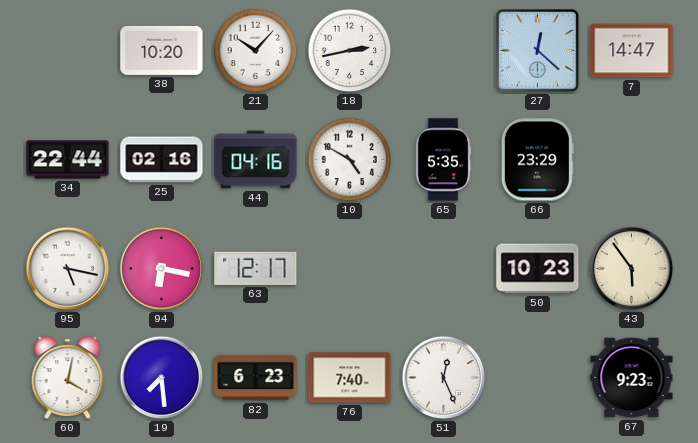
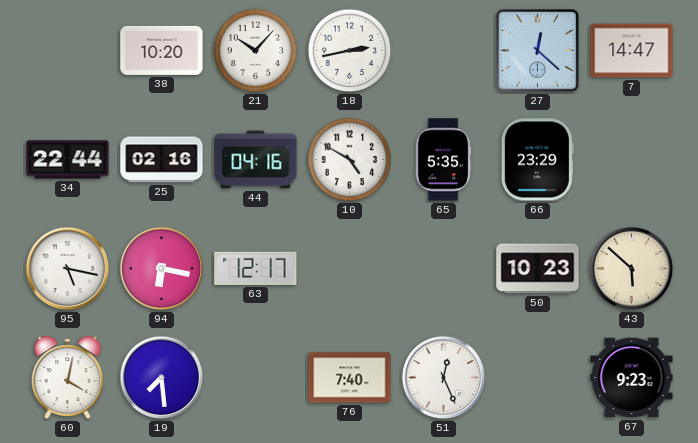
43: 5:54 -> 5:52 (632, 269)
82: 6:23 -> none (256, 378)
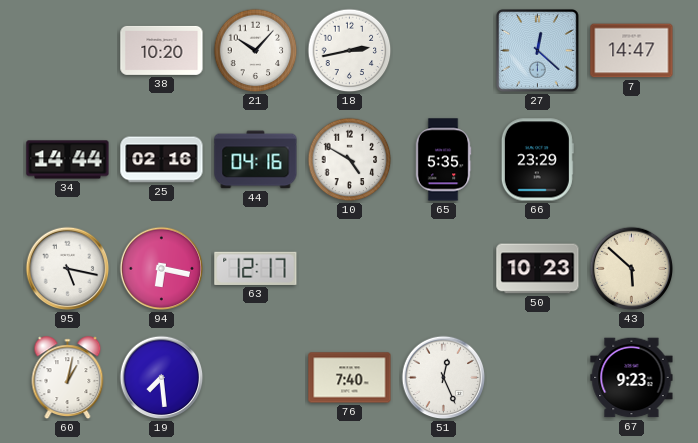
34: 22:44 -> 14:44 (68, 160)
60: 4:02 -> 1:02 (68, 378)
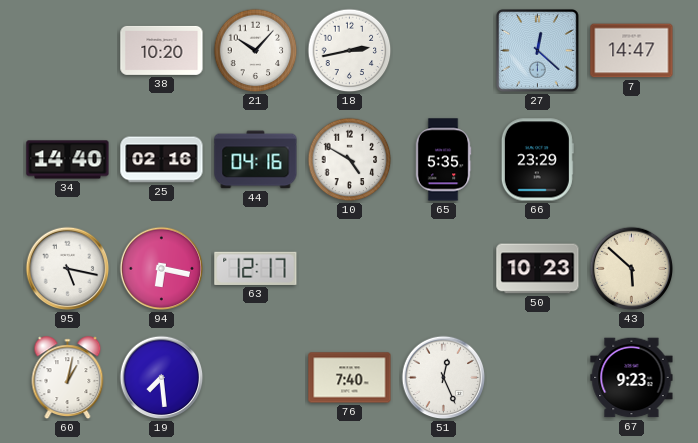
34: 14:44 -> 14:40 (68, 160)
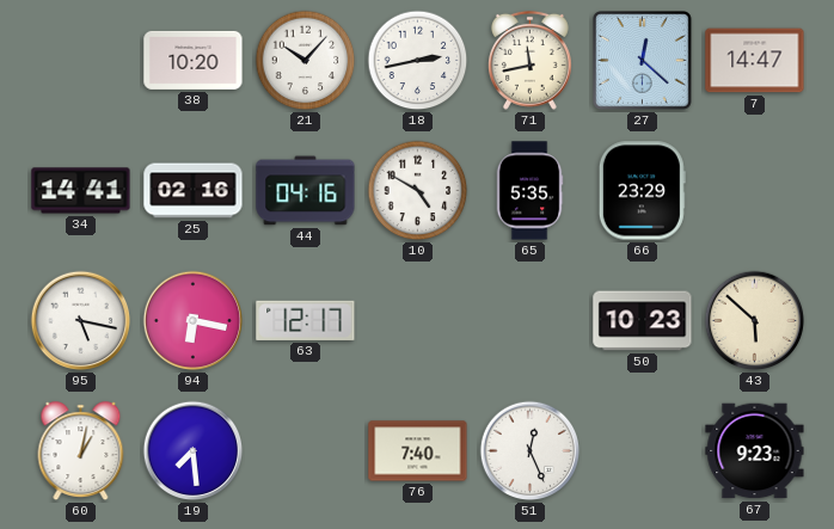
71: none -> 11:43 (529, 60)
34: 14:40 -> 14:41 (81, 191)
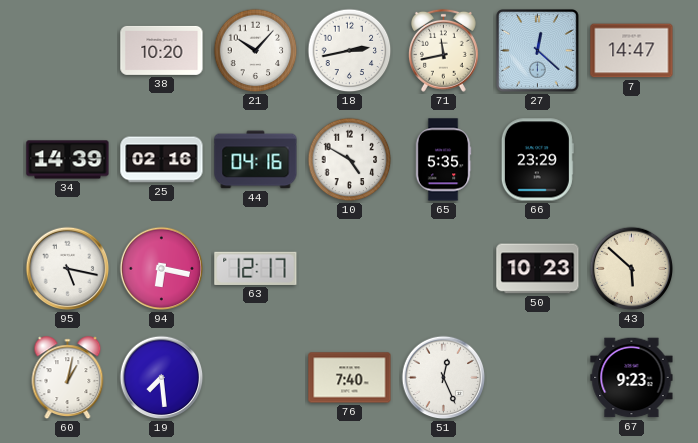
34: 14:41 -> 14:39 (68, 160)
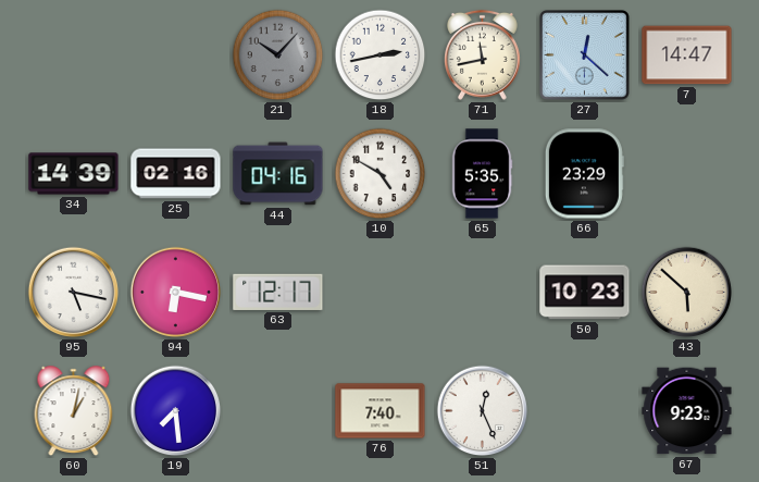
38: 10:20 -> none (162, 50)
21 dial: white -> grey (278, 55)
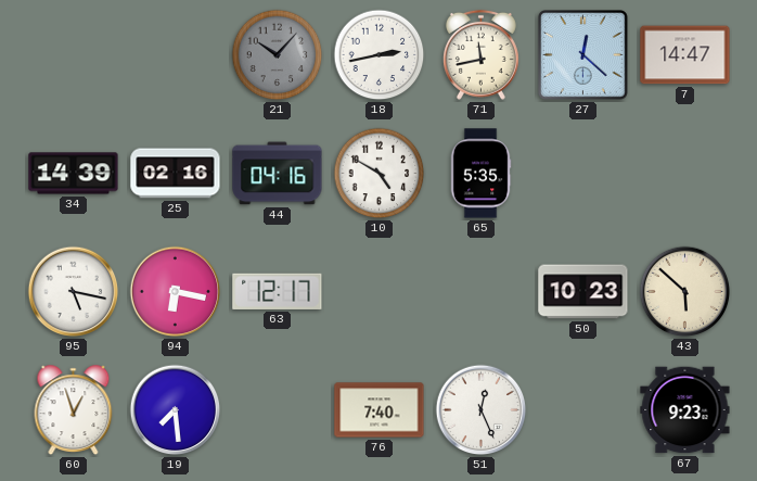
66: 23:29 -> none (584, 174)
60: 1:02 -> 12:57 (74, 410)
